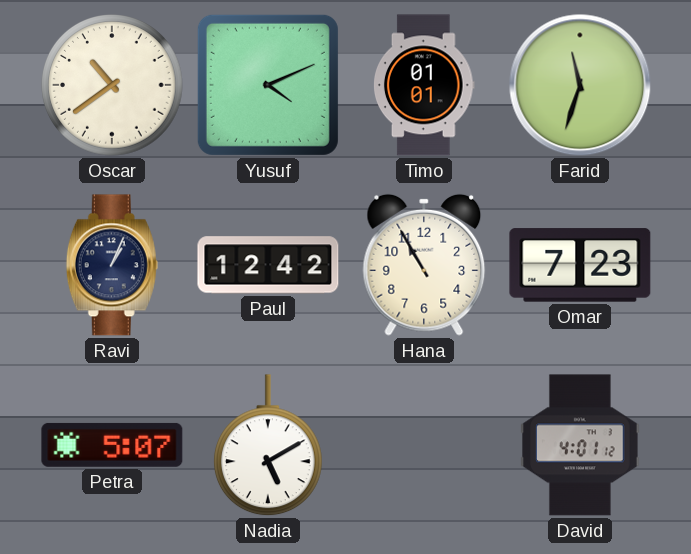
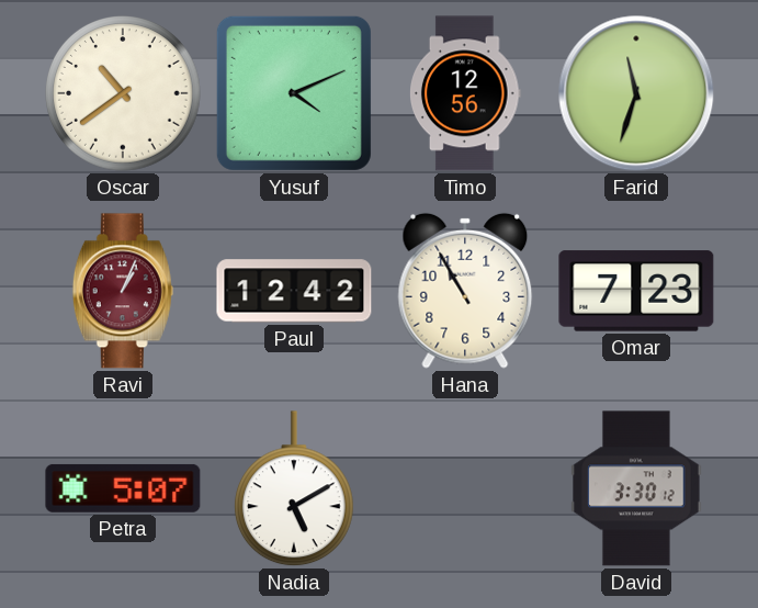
Timo: 01:01 -> 12:56 (466, 93)
Ravi dial: navy -> burgundy (123, 291)
David: 4:01 -> 3:30 (636, 488)
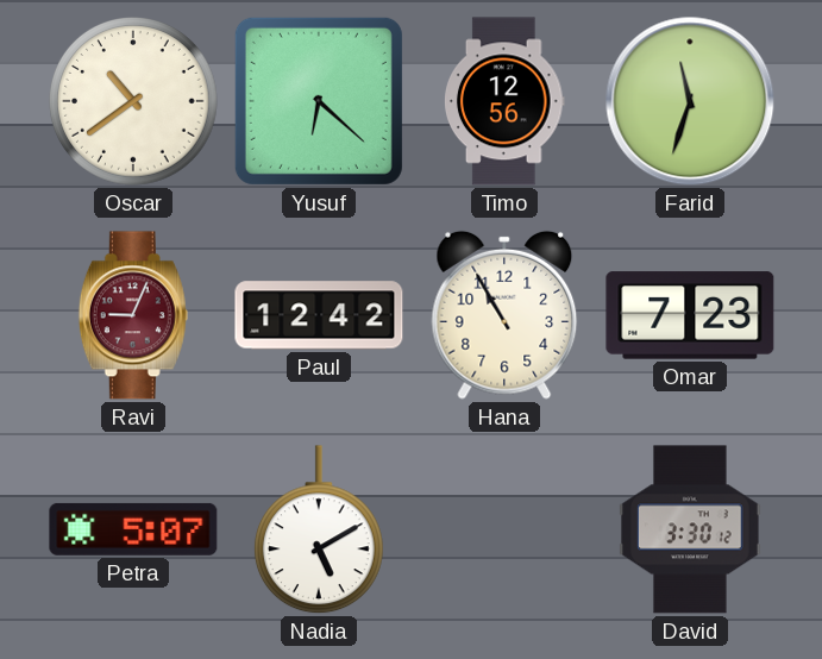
Yusuf: 4:11 -> 6:22 (319, 101)
Ravi: 1:04 -> 9:04 (133, 315)
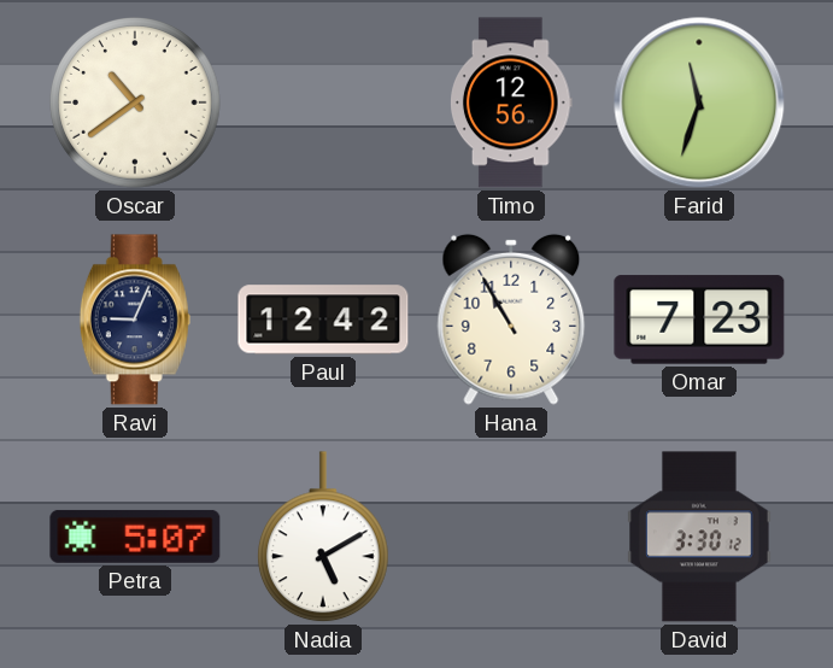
Yusuf: 6:22 -> none (319, 101)
Ravi dial: burgundy -> navy (135, 320)
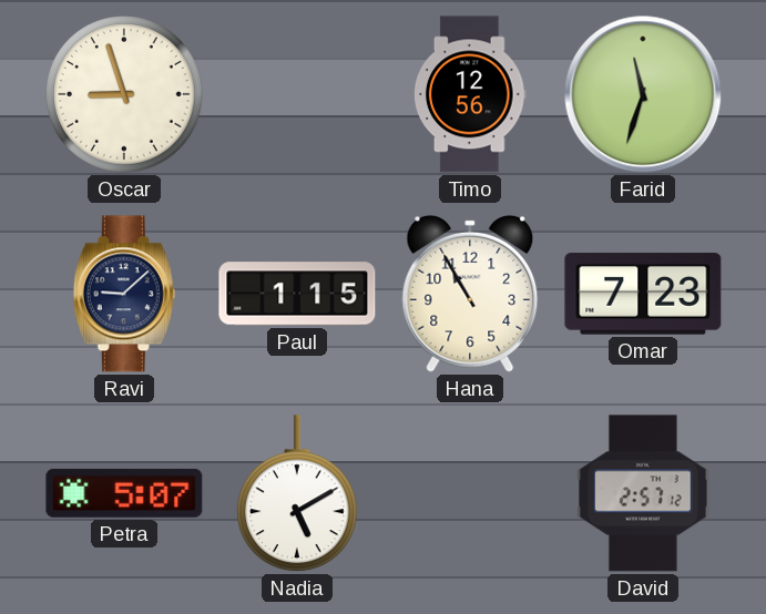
Oscar: 10:39 -> 8:57 (125, 95)
Ravi: 9:04 -> 9:08 (124, 294)
Paul: 12:42 -> 1:15 (297, 294)
David: 3:30 -> 2:57 (643, 493)
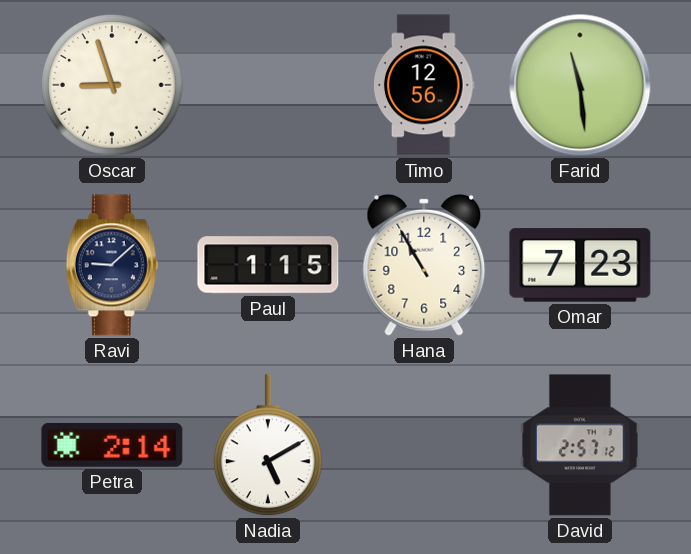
Farid: 11:33 -> 11:29 (580, 85)
Petra: 5:07 -> 2:14 (112, 445)
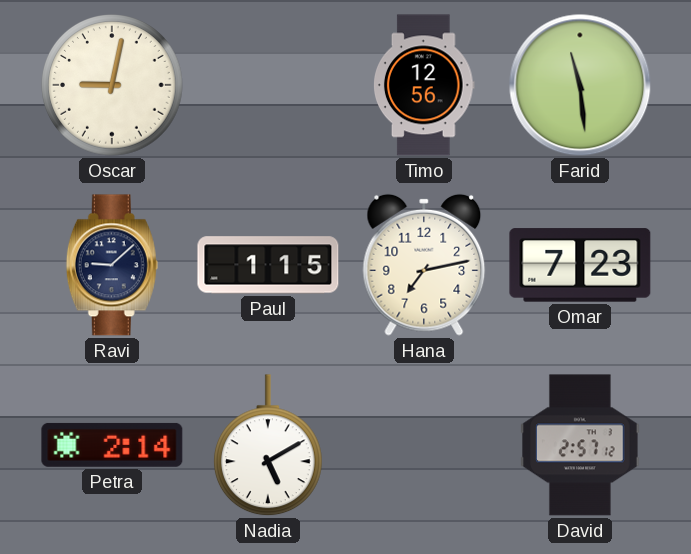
Oscar: 8:57 -> 9:02 (113, 86)
Hana: 10:55 -> 7:13 (424, 265)
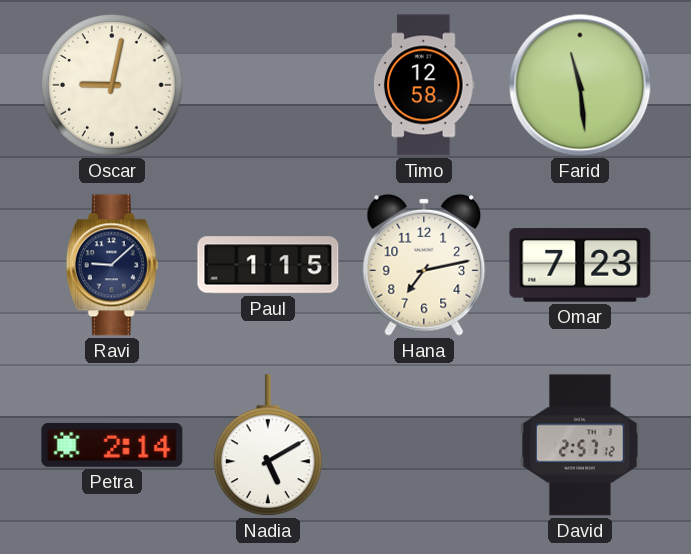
Timo: 12:56 -> 12:58 (425, 85)
